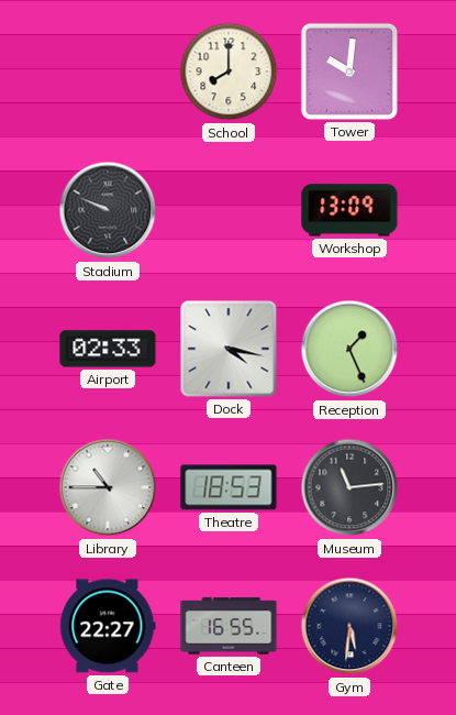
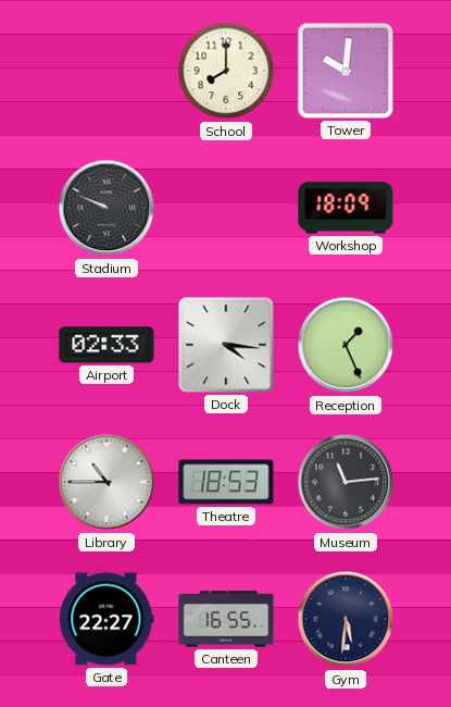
Workshop: 13:09 -> 18:09 (346, 208)
Dock: 4:17 -> 4:16 (226, 345)
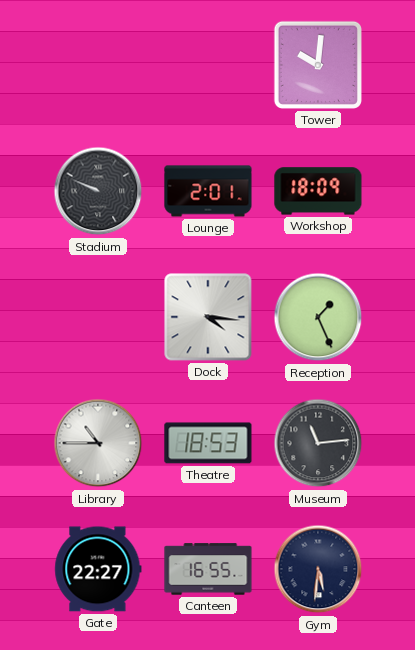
School: 8:00 -> none (226, 71)
Lounge: none -> 2:01 (208, 191)
Airport: 02:33 -> none (107, 345)
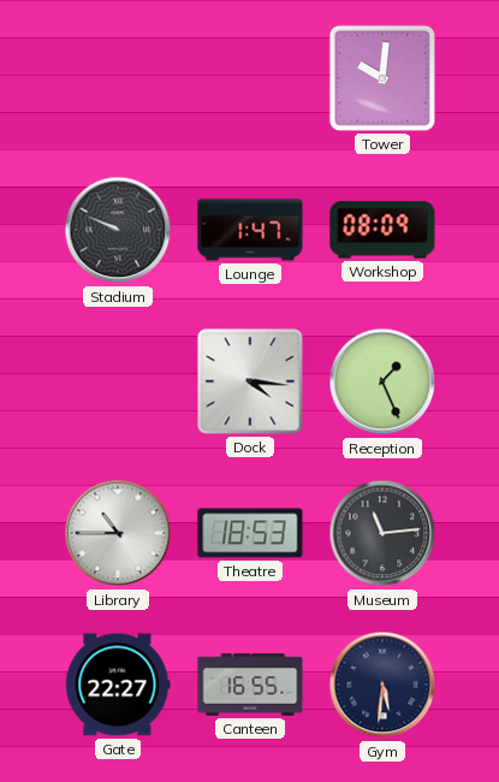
Lounge: 2:01 -> 1:47 (250, 230)
Workshop: 18:09 -> 08:09 (382, 230)
